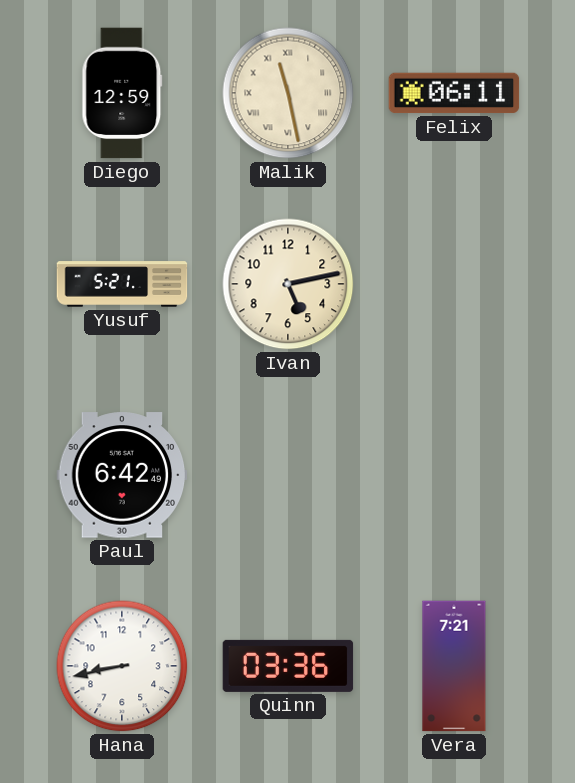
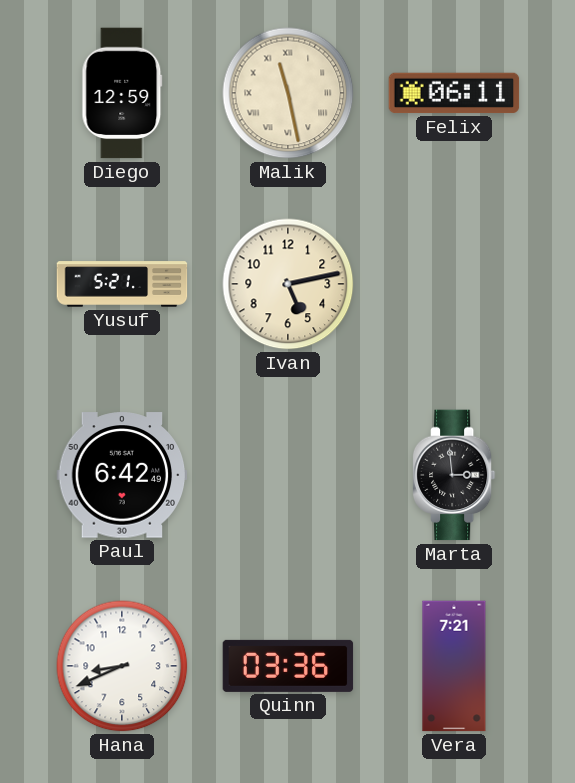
Marta: none -> 2:59 (454, 475)
Hana: 8:43 -> 8:41 (122, 666)
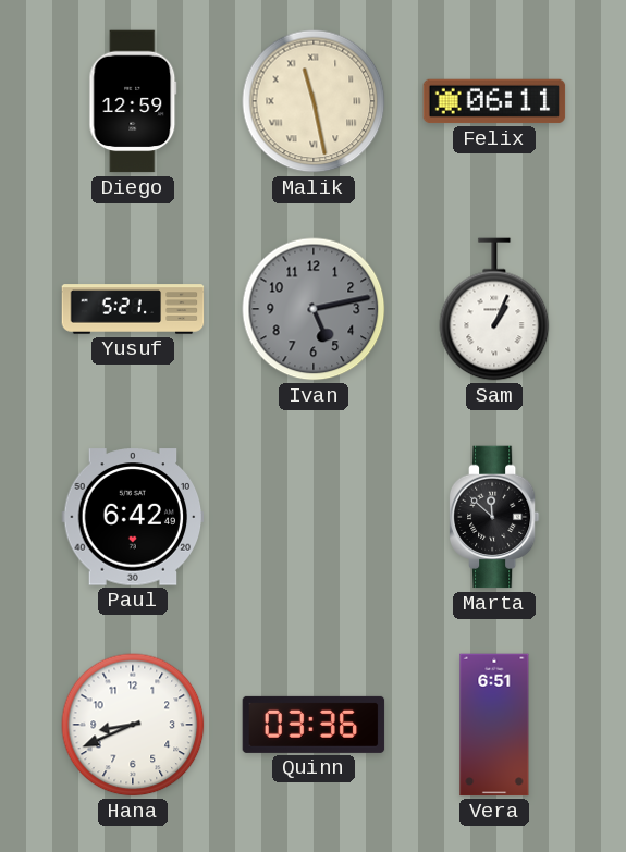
Ivan dial: cream -> grey (314, 309)
Sam: none -> 1:04 (494, 309)
Marta: 2:59 -> 11:52 (494, 517)
Vera: 7:21 -> 6:51 (494, 725)
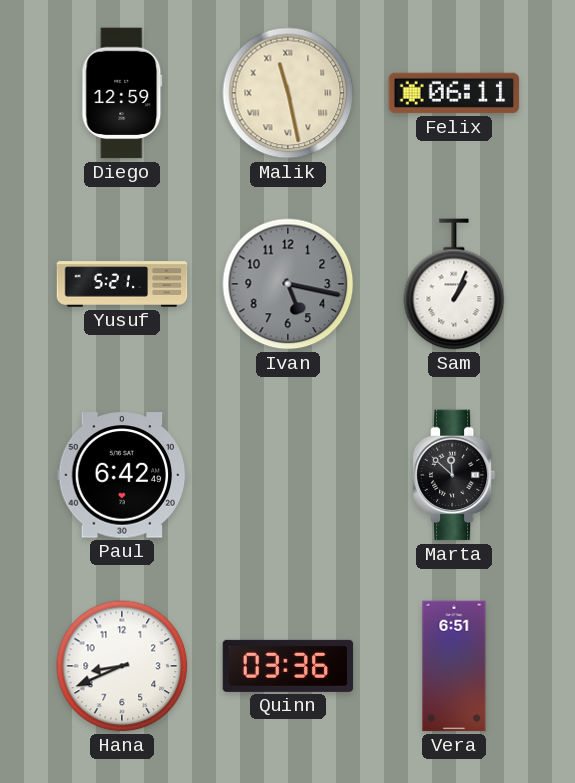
Ivan: 5:13 -> 5:17 (288, 284)
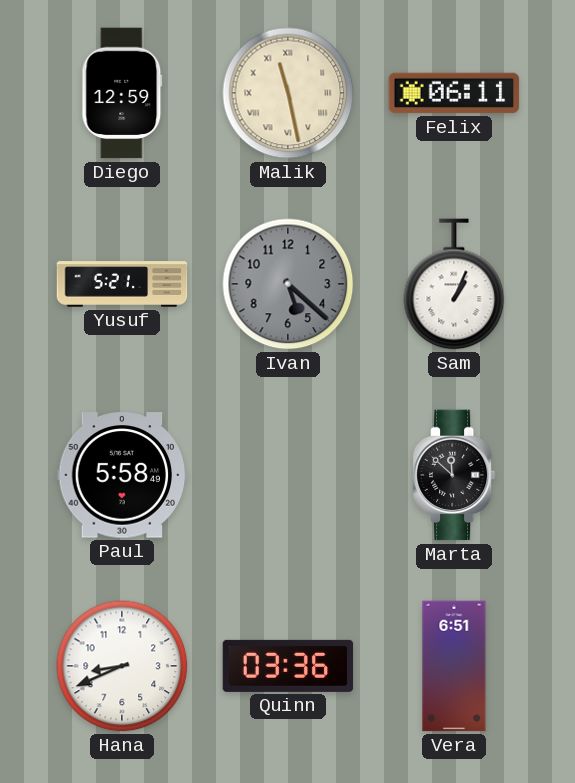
Ivan: 5:17 -> 5:22 (288, 284)
Paul: 6:42 -> 5:58 (122, 475)
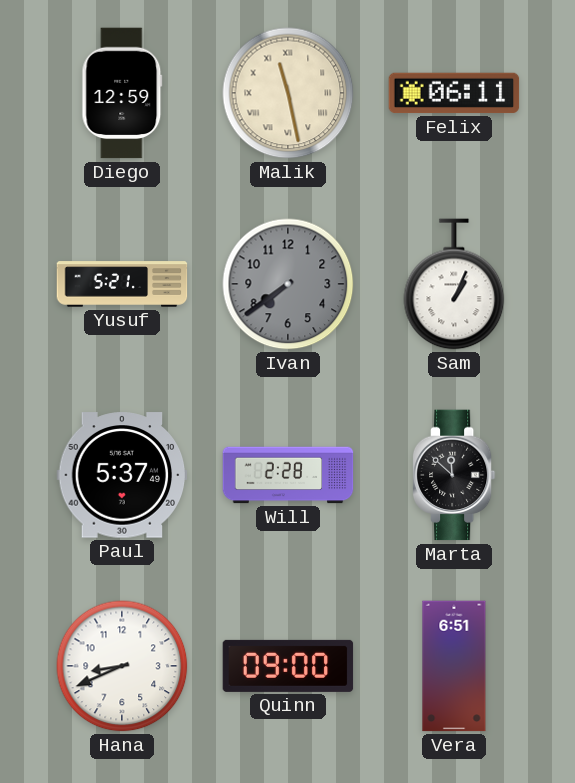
Ivan: 5:22 -> 7:39 (288, 284)
Paul: 5:58 -> 5:37 (122, 475)
Will: none -> 2:28 (288, 475)
Quinn: 03:36 -> 09:00 (288, 666)
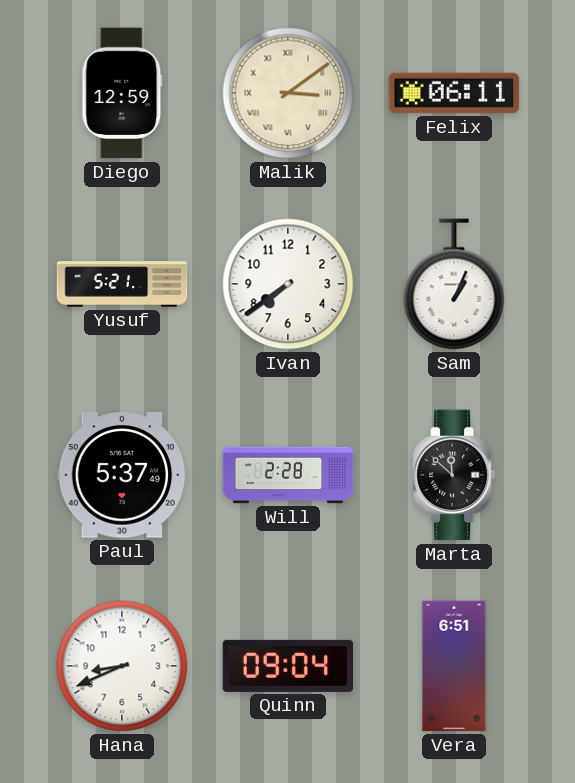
Malik: 11:28 -> 3:09 (288, 93)
Ivan dial: grey -> white (288, 284)
Quinn: 09:00 -> 09:04 (288, 666)
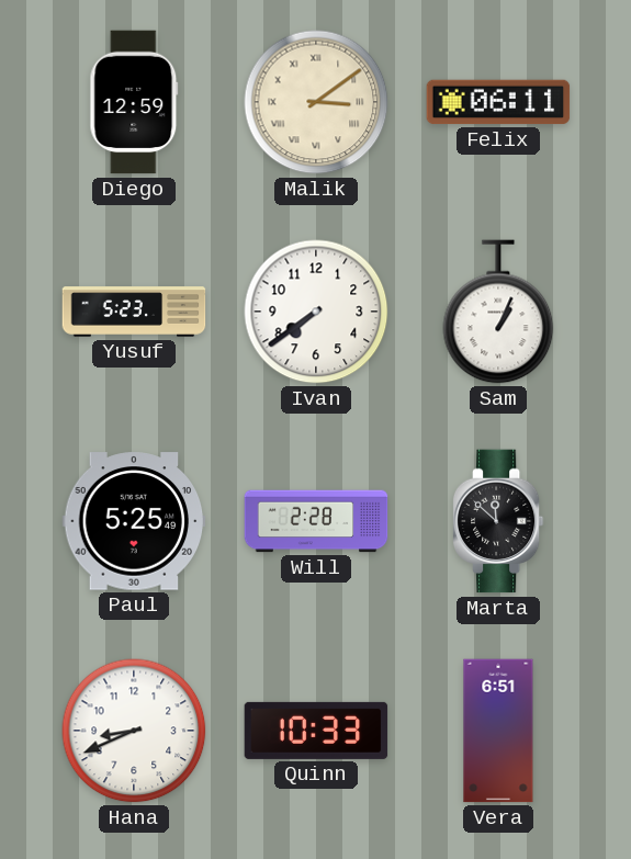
Yusuf: 5:21 -> 5:23 (134, 312)
Paul: 5:37 -> 5:25 (134, 521)
Quinn: 09:04 -> 10:33 (316, 731)
